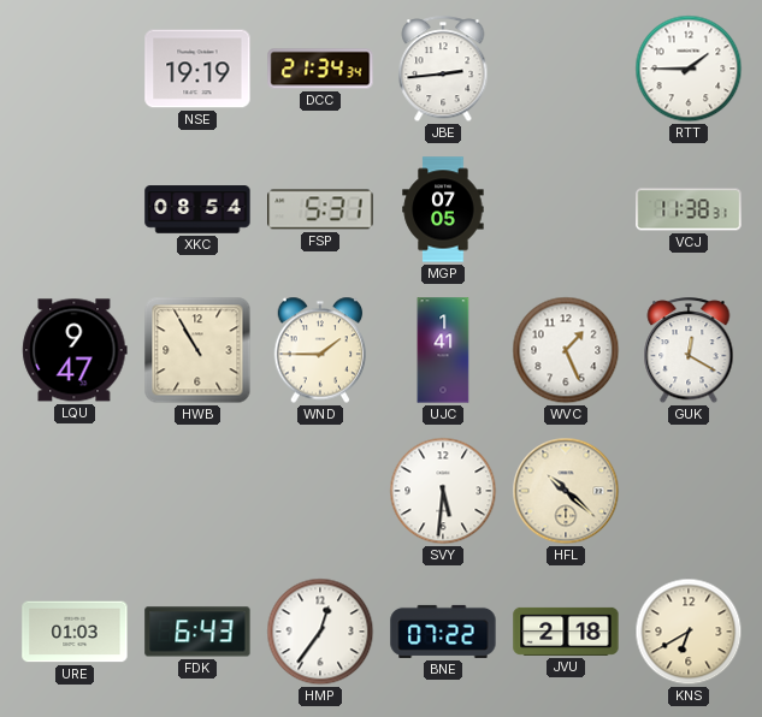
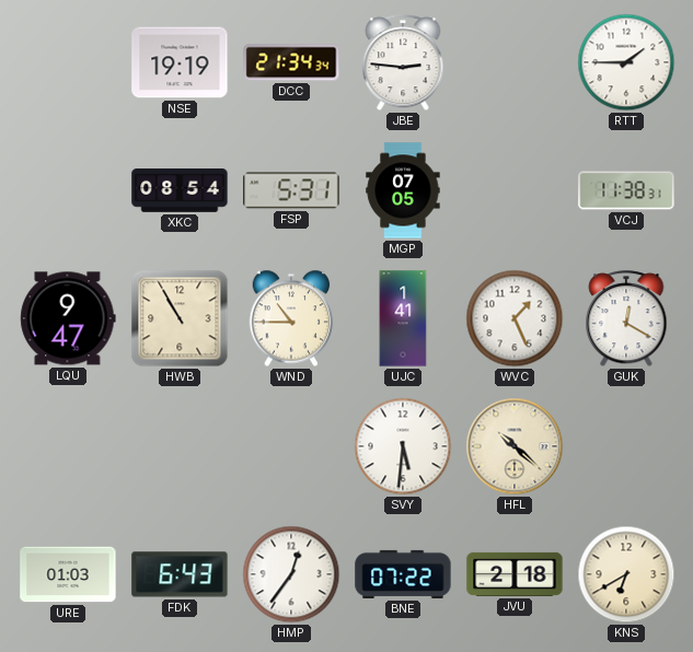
JBE: 2:44 -> 2:46 (403, 63)
WND: 1:45 -> 10:45 (291, 318)
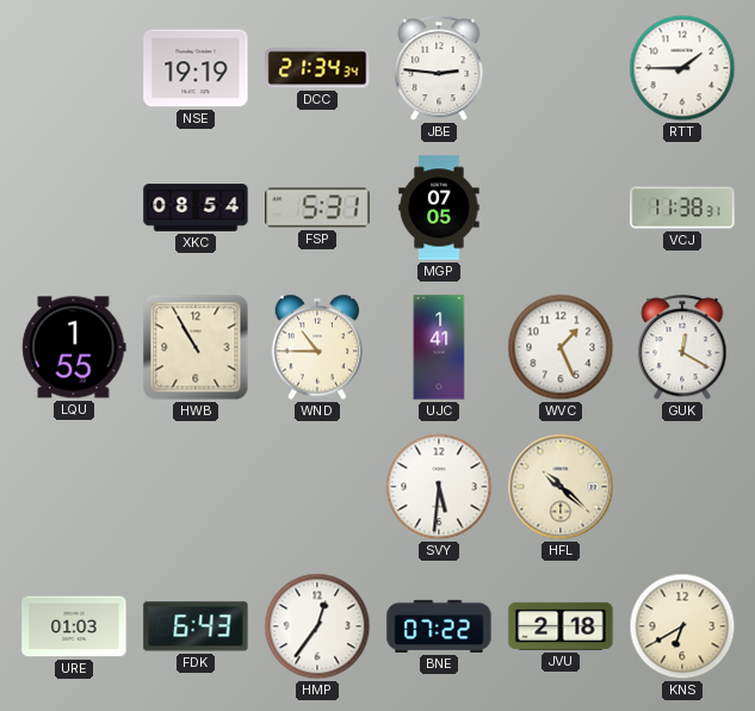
LQU: 9:47 -> 1:55 (74, 347)
